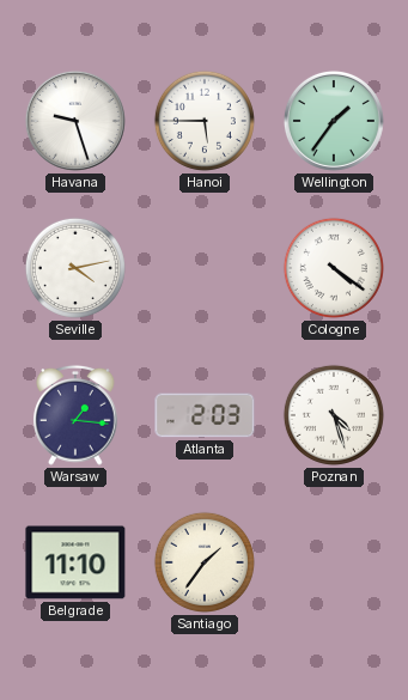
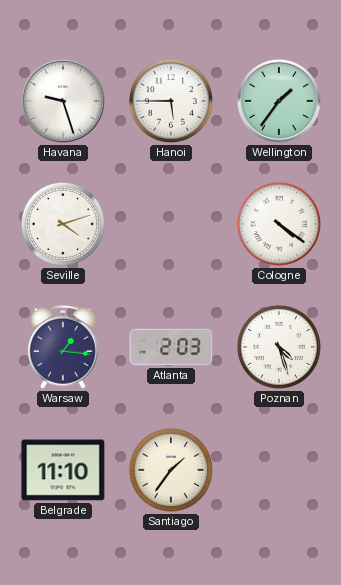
Seville: 4:13 -> 4:12 (63, 224)
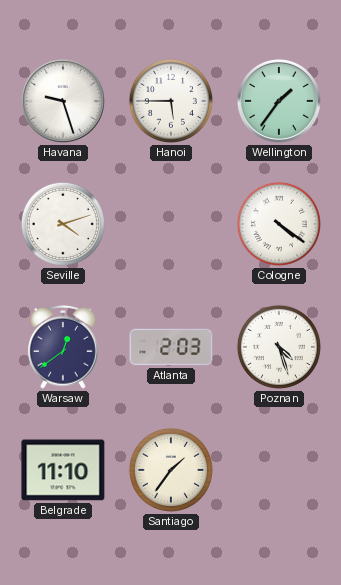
Warsaw: 1:16 -> 12:39 (63, 347)
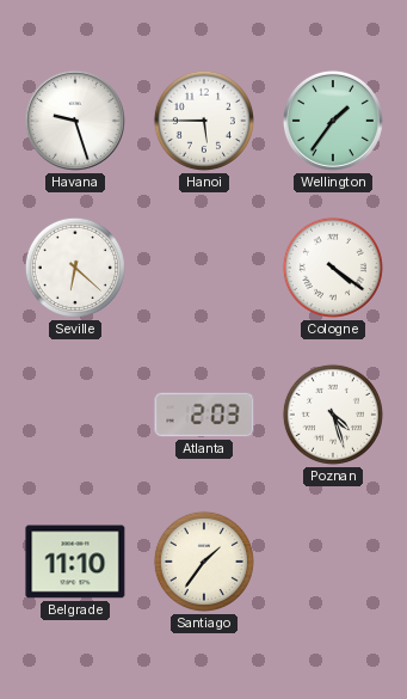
Seville: 4:12 -> 6:22 (75, 268)
Warsaw: 12:39 -> none (63, 347)
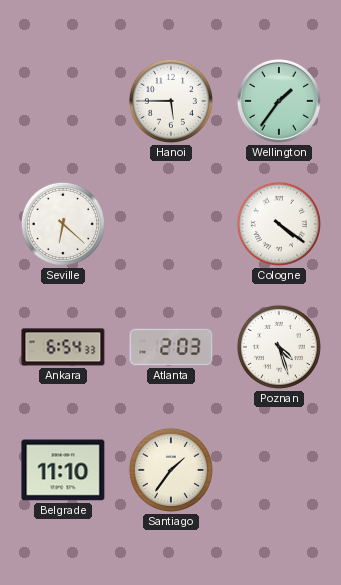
Havana: 9:27 -> none (75, 121)
Ankara: none -> 6:54 (63, 347)
